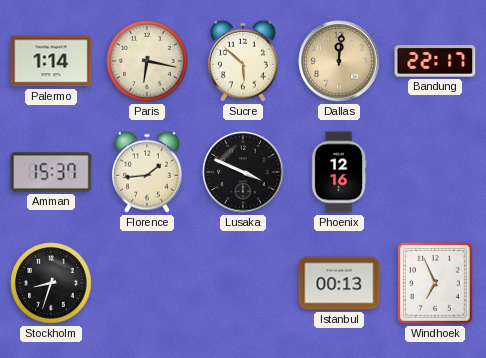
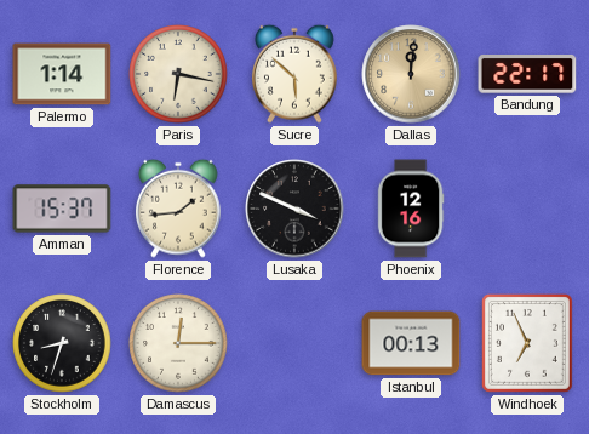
Damascus: none -> 12:15 (178, 343)
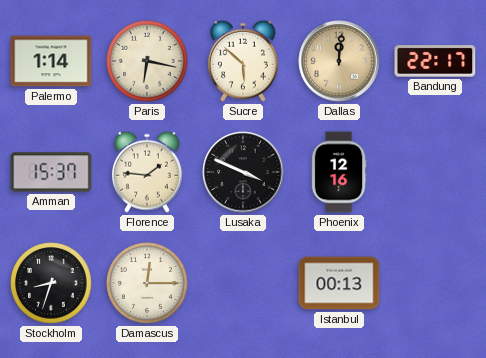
Florence: 1:44 -> 1:46 (148, 172)
Windhoek: 6:56 -> none (527, 343)
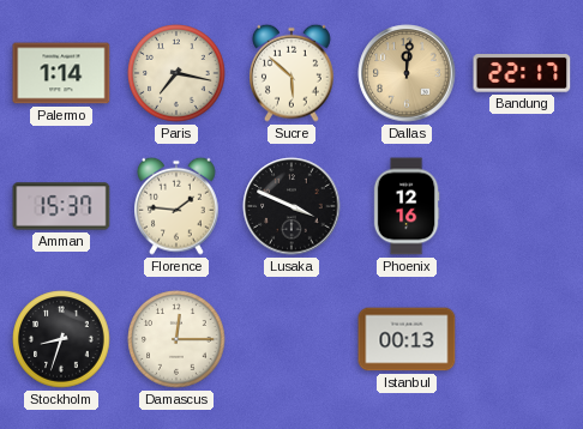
Paris: 6:17 -> 7:17 (176, 73)
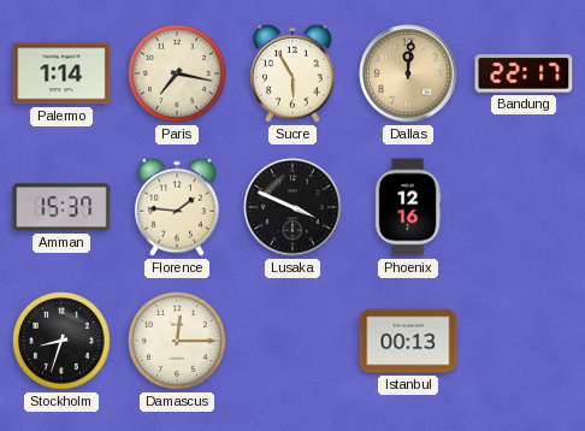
Sucre: 5:52 -> 5:55 (294, 73)
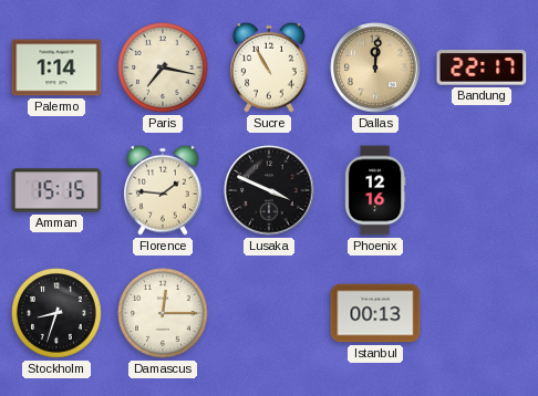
Sucre: 5:55 -> 10:55 (270, 67)
Amman: 15:37 -> 15:15 (56, 190)
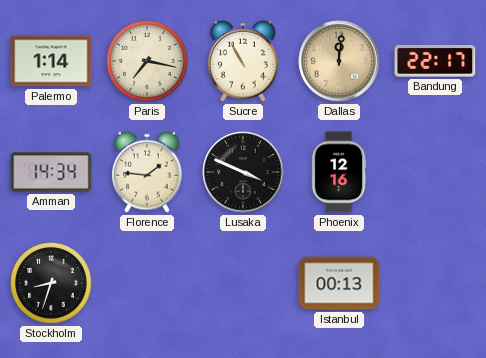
Amman: 15:15 -> 14:34 (51, 172)
Damascus: 12:15 -> none (163, 313)
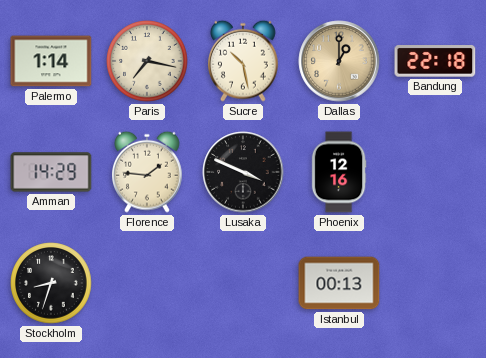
Sucre: 10:55 -> 10:28 (244, 61)
Dallas: 12:01 -> 1:00 (339, 61)
Bandung: 22:17 -> 22:18 (435, 61)
Amman: 14:34 -> 14:29 (51, 172)
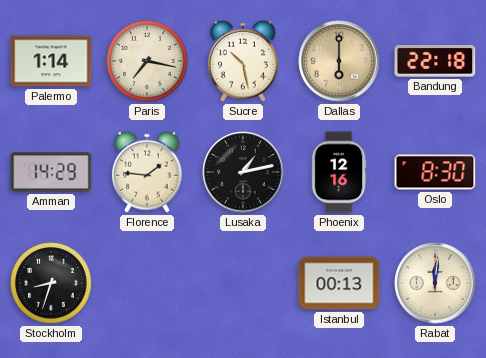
Dallas: 1:00 -> 6:00 (339, 61)
Lusaka: 3:49 -> 1:13 (243, 172)
Oslo: none -> 8:30 (435, 172)
Rabat: none -> 12:01 (435, 283)
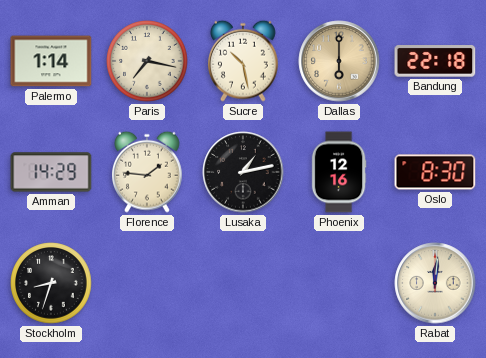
Istanbul: 00:13 -> none (339, 283)
